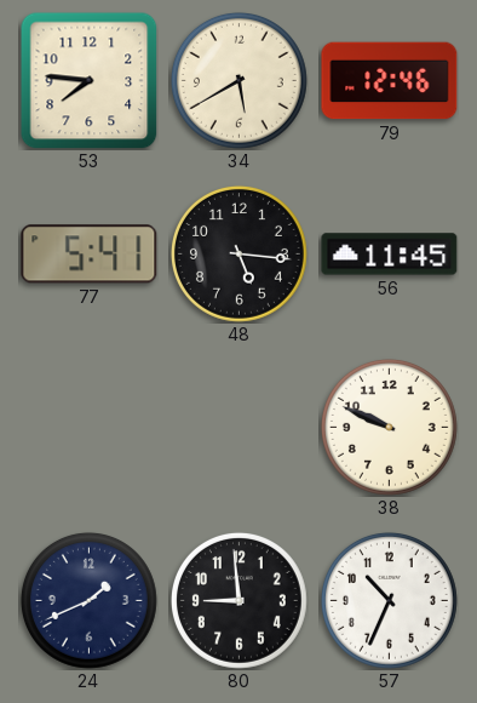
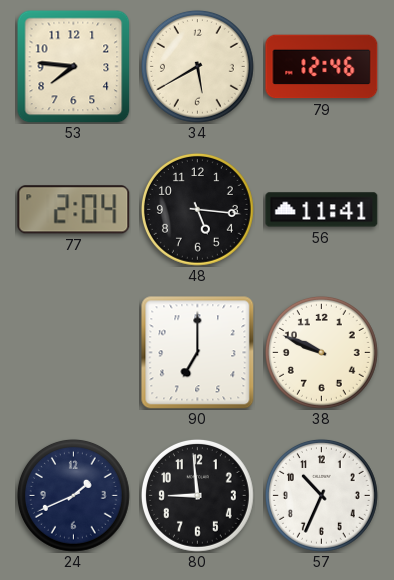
77: 5:41 -> 2:04 (74, 210)
56: 11:45 -> 11:41 (322, 210)
90: none -> 7:00 (198, 353)
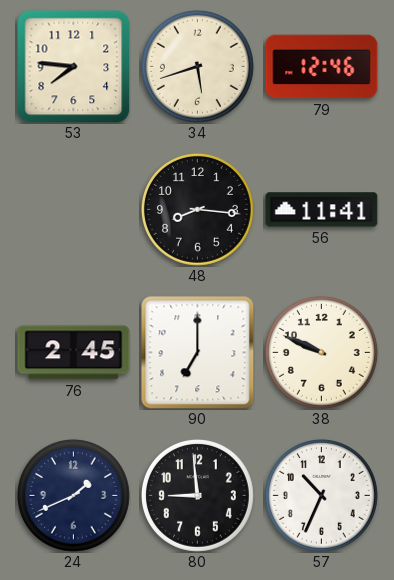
34: 5:40 -> 5:42 (197, 66)
77: 2:04 -> none (74, 210)
48: 5:16 -> 8:16 (197, 209)
76: none -> 2:45 (74, 353)
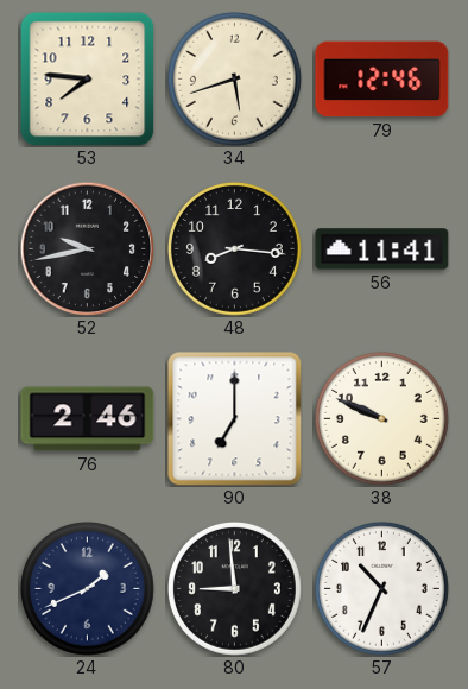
52: none -> 9:43 (87, 248)
76: 2:45 -> 2:46 (88, 419)
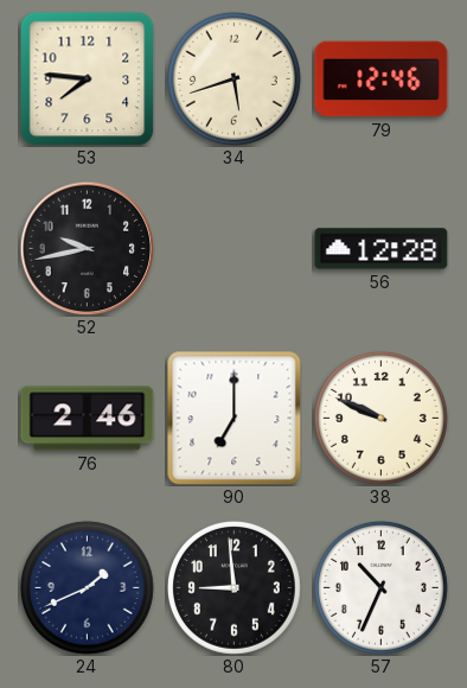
48: 8:16 -> none (234, 248)
56: 11:41 -> 12:28 (382, 249)
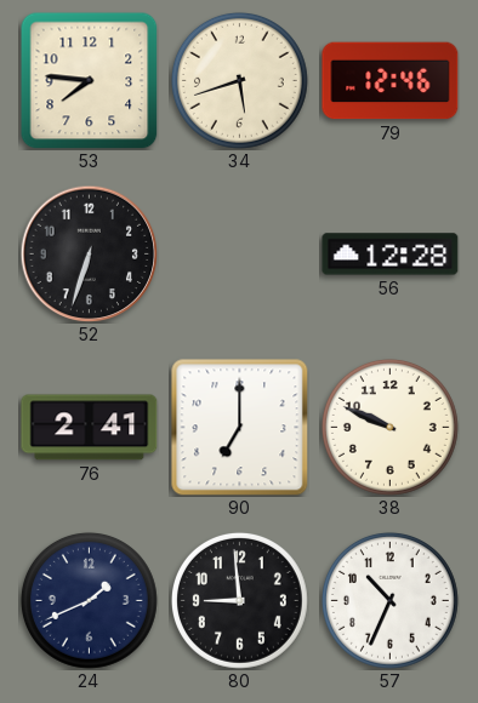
52: 9:43 -> 6:33 (89, 253)
76: 2:46 -> 2:41 (90, 428)
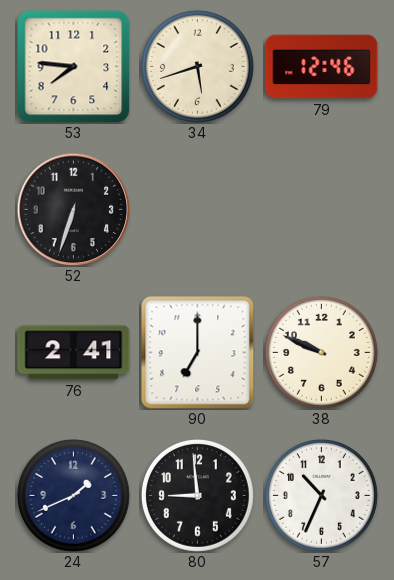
56: 12:28 -> none (391, 255)
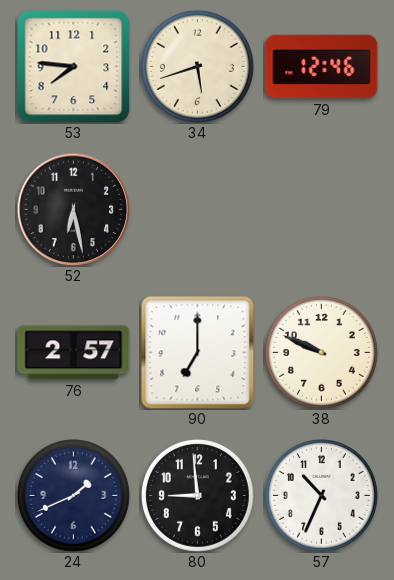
52: 6:33 -> 6:28 (73, 209)
76: 2:41 -> 2:57 (74, 353)
